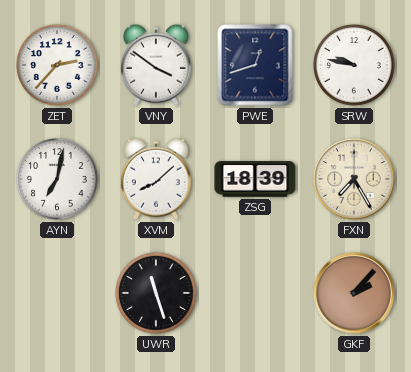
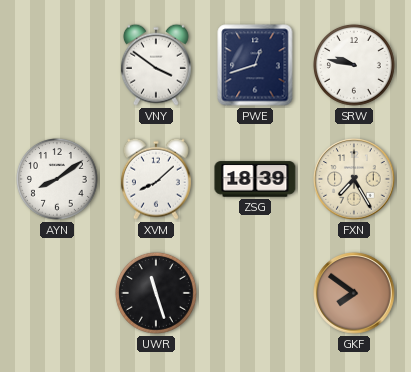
ZET: 2:37 -> none (57, 65)
AYN: 7:02 -> 8:09 (57, 179)
GKF: 2:07 -> 7:51 (354, 293)
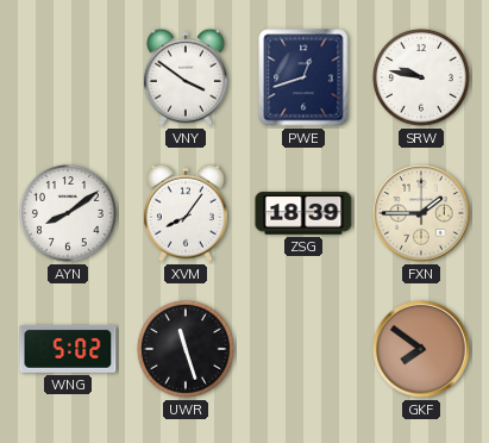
XVM: 8:08 -> 8:06 (186, 213)
FXN: 7:25 -> 1:45 (421, 213)
WNG: none -> 5:02 (68, 349)
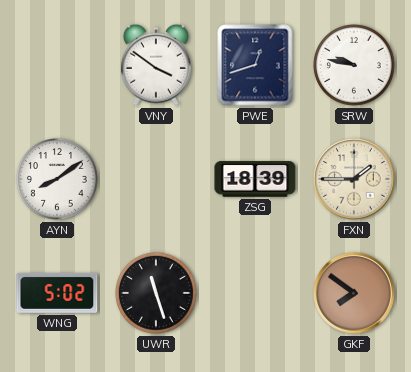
XVM: 8:06 -> none (186, 213)
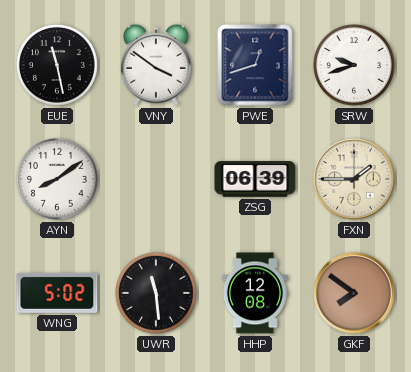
EUE: none -> 11:28 (57, 65)
SRW: 9:47 -> 9:42 (354, 65)
ZSG: 18:39 -> 06:39 (255, 179)
UWR: 11:27 -> 11:29 (156, 293)
HHP: none -> 12:08 (255, 293)
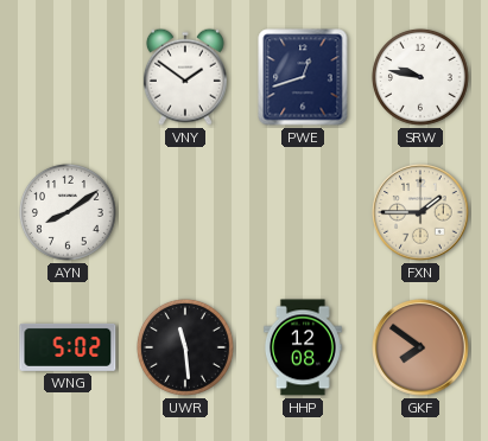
EUE: 11:28 -> none (57, 65)
VNY: 3:51 -> 1:51 (185, 77)
SRW: 9:42 -> 9:47 (420, 77)
ZSG: 06:39 -> none (255, 179)
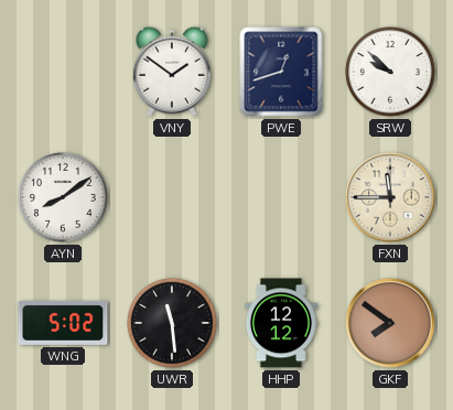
SRW: 9:47 -> 9:52 (390, 72)
FXN: 1:45 -> 11:45 (390, 197)
HHP: 12:08 -> 12:12 (281, 323)
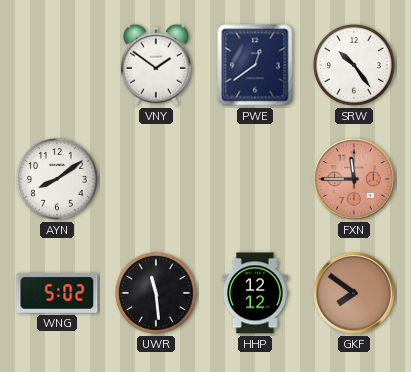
PWE: 12:42 -> 12:39 (255, 65)
SRW: 9:52 -> 10:24 (354, 65)
FXN dial: cream -> salmon (354, 179)
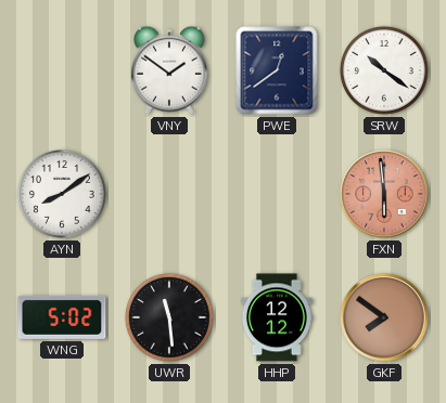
SRW: 10:24 -> 10:21 (384, 70)
FXN: 11:45 -> 5:59 (384, 194)
